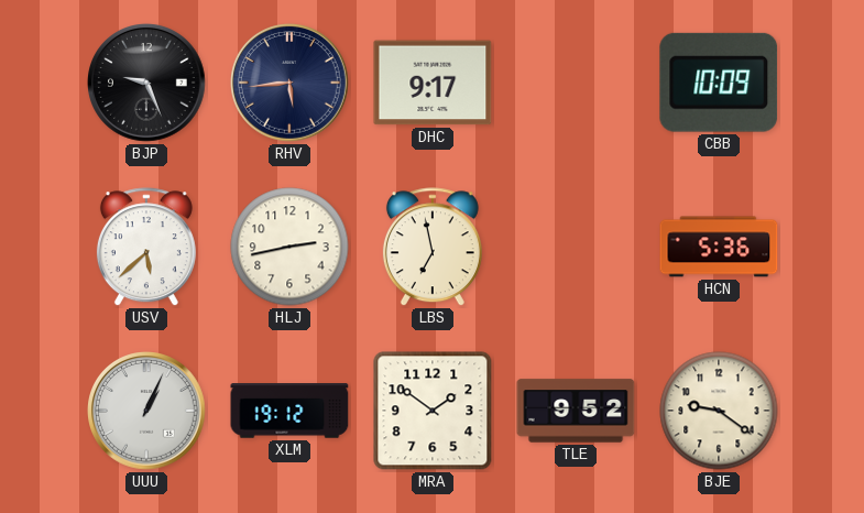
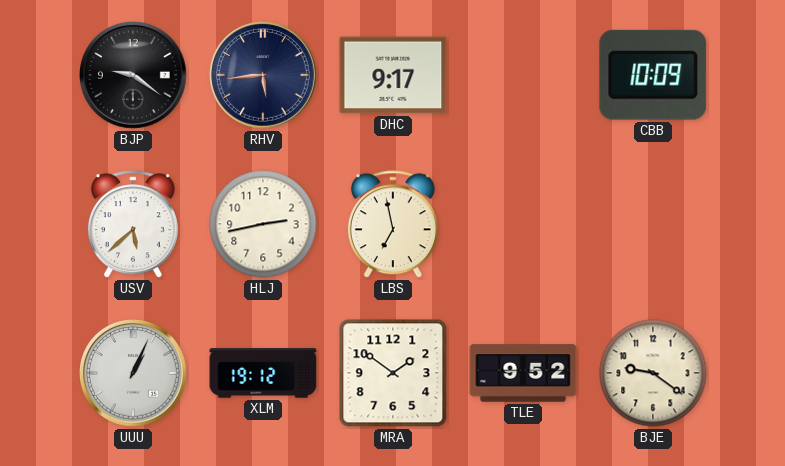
BJP: 9:26 -> 9:21 (134, 76)
HCN: 5:36 -> none (719, 247)
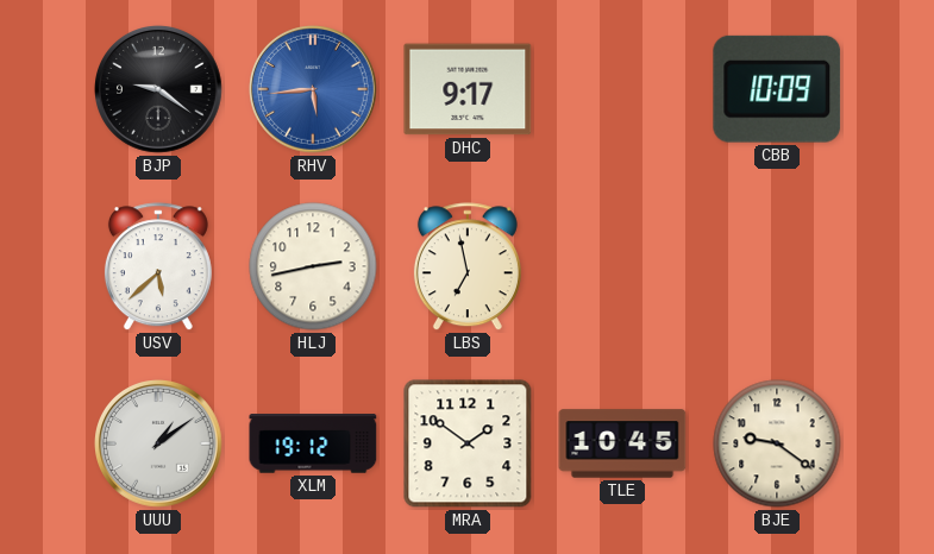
RHV dial: navy -> blue (314, 90)
UUU: 1:04 -> 1:09 (159, 445)
TLE: 9:52 -> 10:45 (622, 443)
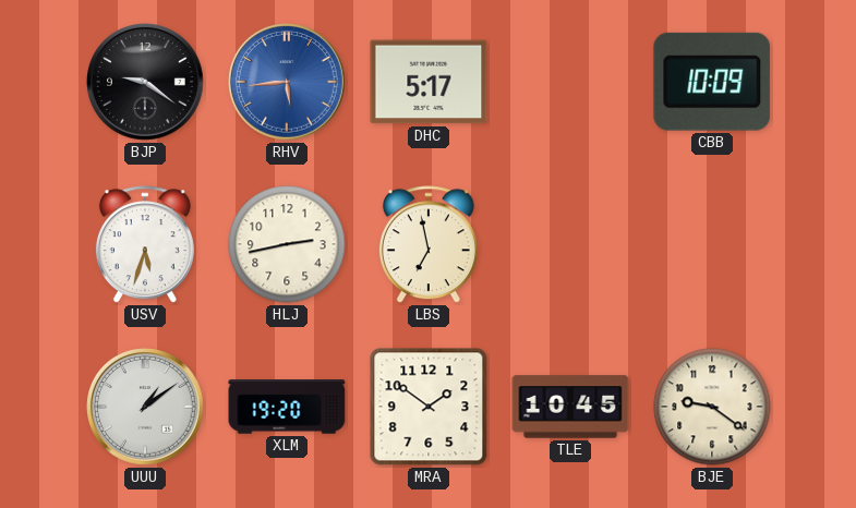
DHC: 9:17 -> 5:17 (429, 82)
USV: 5:38 -> 5:33 (145, 245)
XLM: 19:12 -> 19:20 (287, 407)
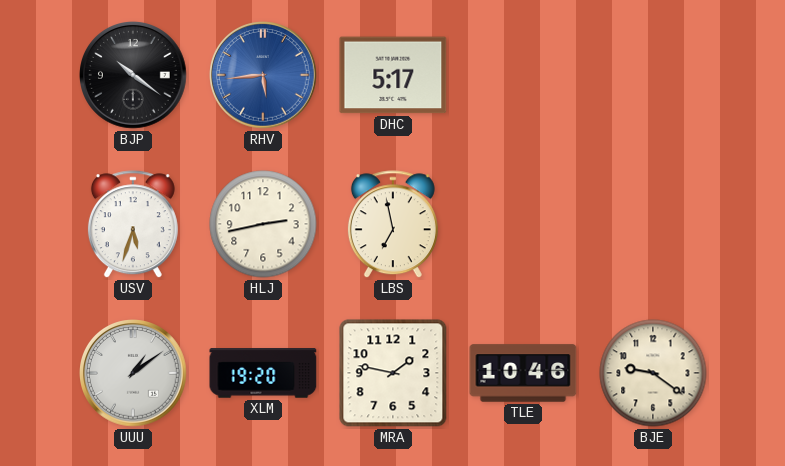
BJP: 9:21 -> 10:21 (134, 76)
CBB: 10:09 -> none (712, 82)
MRA: 1:51 -> 1:47 (393, 373)
TLE: 10:45 -> 10:46 (523, 373)
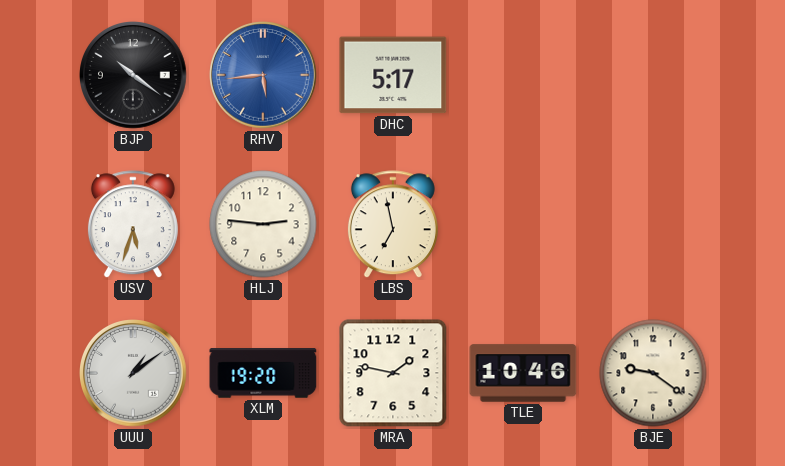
HLJ: 2:43 -> 2:46 (263, 224)
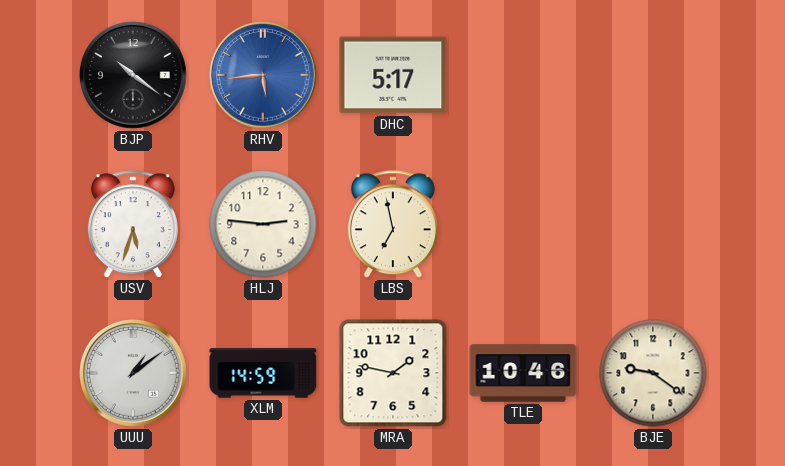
XLM: 19:20 -> 14:59 (263, 373)
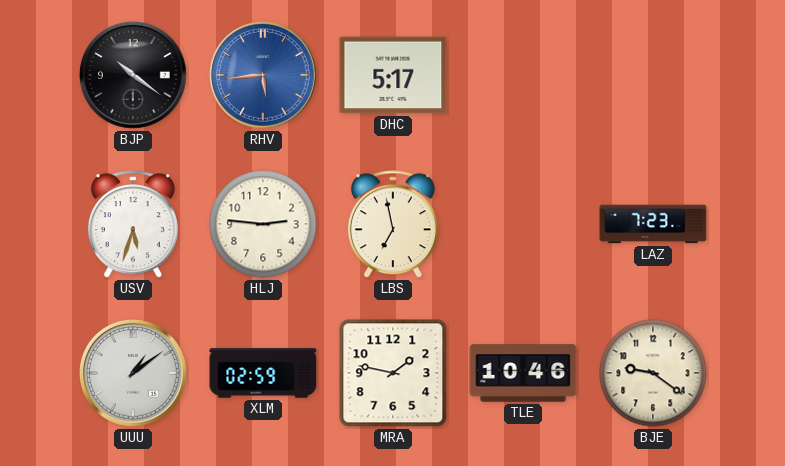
LAZ: none -> 7:23 (653, 224)
XLM: 14:59 -> 02:59 (263, 373)
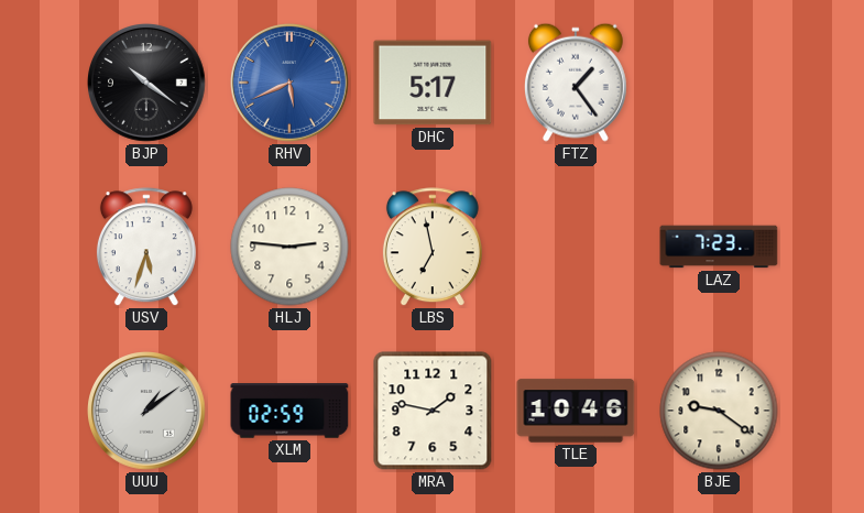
RHV: 5:44 -> 5:41 (291, 84)
FTZ: none -> 1:24 (576, 83)
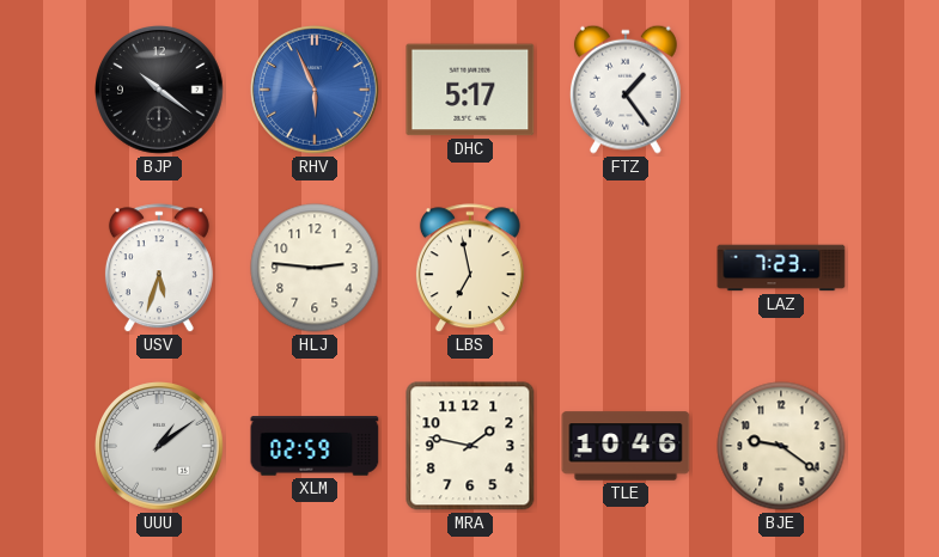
RHV: 5:41 -> 5:56 (316, 91)
